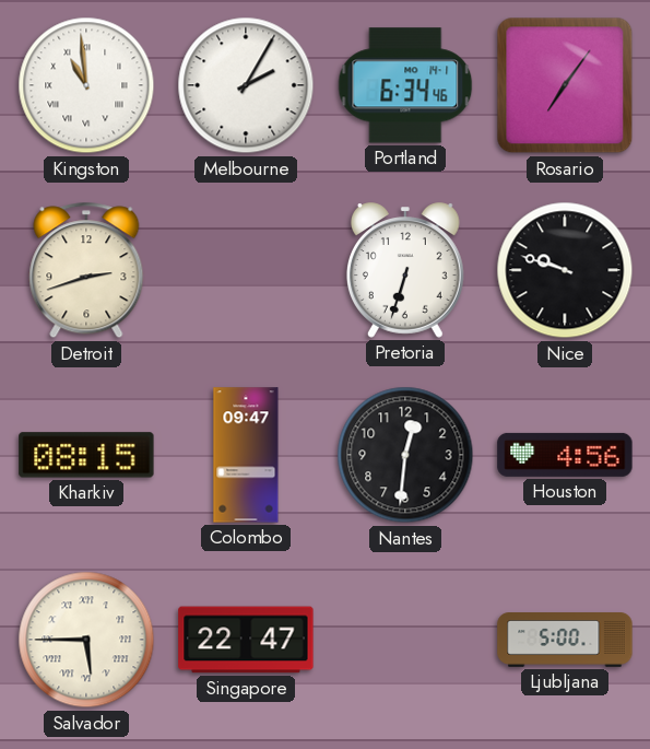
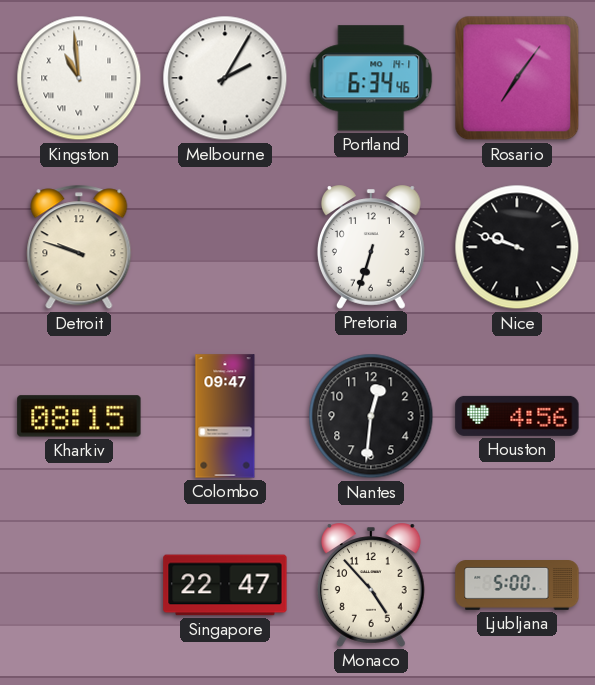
Detroit: 2:42 -> 9:48 (79, 247)
Salvador: 5:45 -> none (86, 640)
Monaco: none -> 4:53 (371, 585)
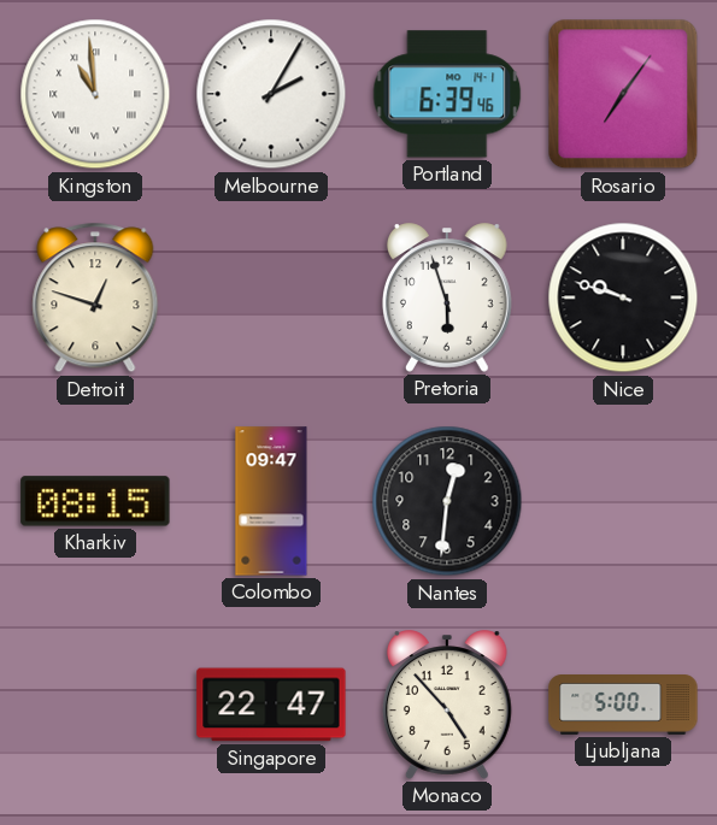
Portland: 6:34 -> 6:39 (447, 94)
Detroit: 9:48 -> 12:48 (95, 297)
Pretoria: 6:33 -> 5:57 (447, 297)
Houston: 4:56 -> none (517, 416)
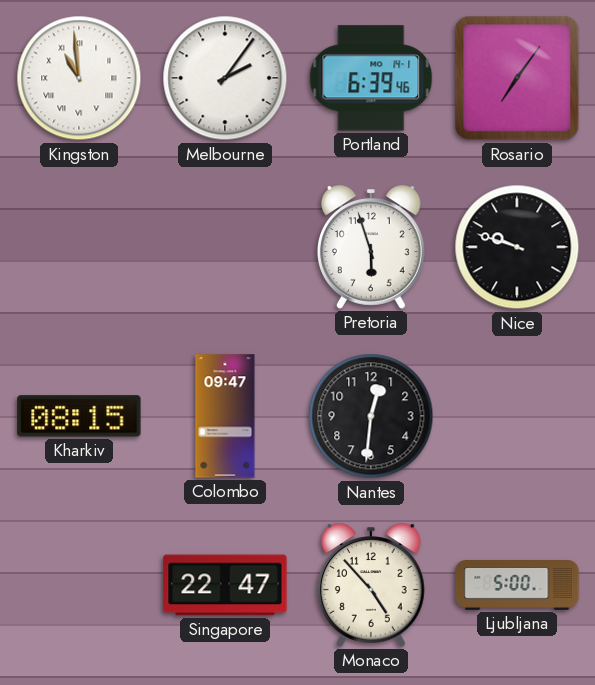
Melbourne: 2:05 -> 2:06 (225, 78)
Detroit: 12:48 -> none (95, 297)
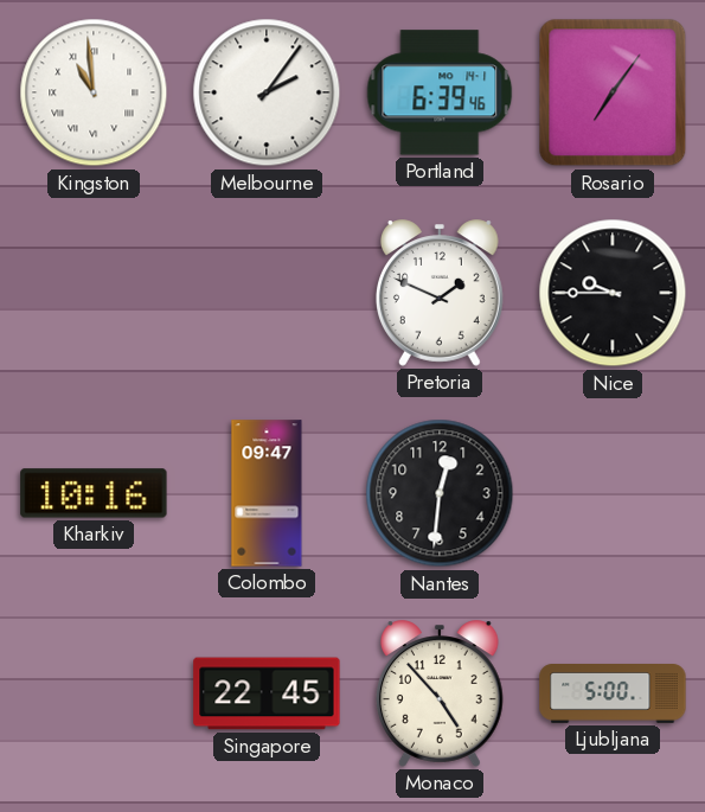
Pretoria: 5:57 -> 1:49 (440, 293)
Nice: 9:48 -> 9:45 (613, 293)
Kharkiv: 08:15 -> 10:16 (94, 493)
Singapore: 22:47 -> 22:45 (267, 693)
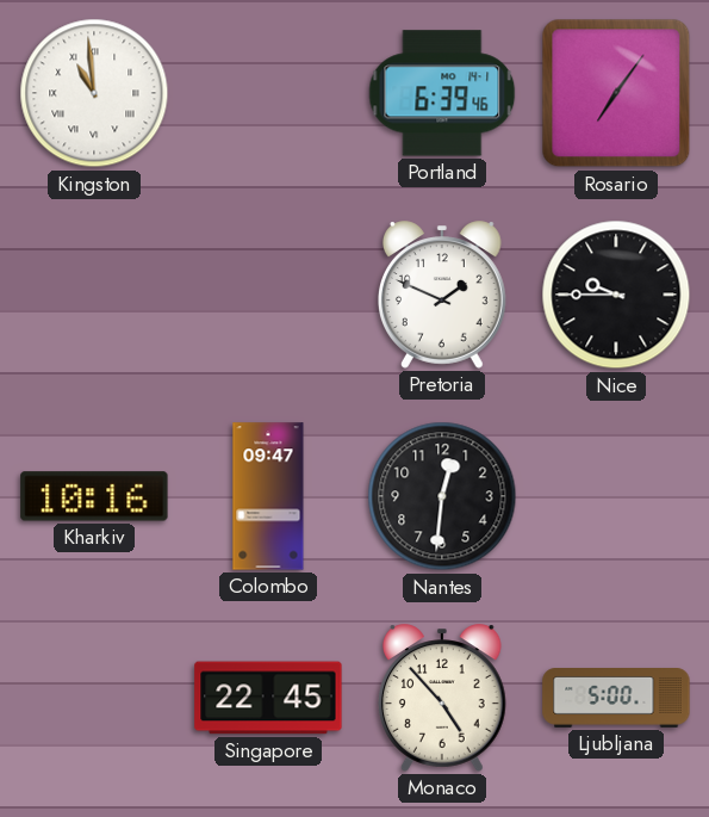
Melbourne: 2:06 -> none (267, 92)
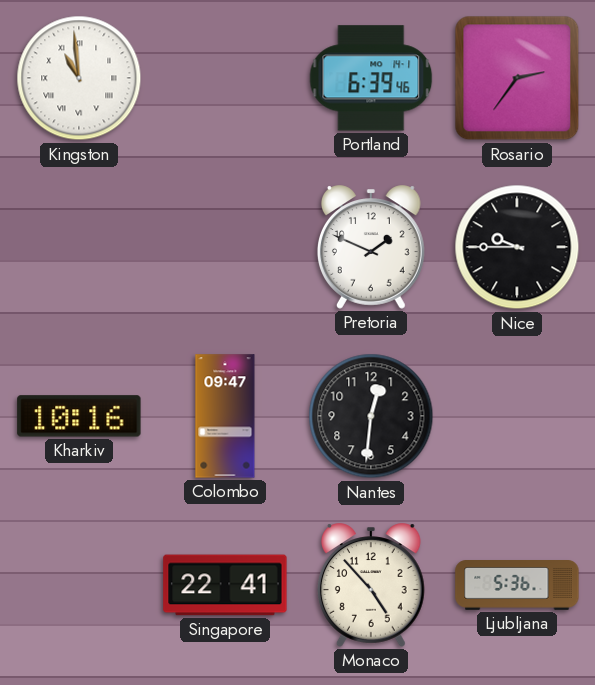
Rosario: 7:06 -> 2:36 (517, 78)
Singapore: 22:45 -> 22:41 (225, 585)
Ljubljana: 5:00 -> 5:36 (517, 586)
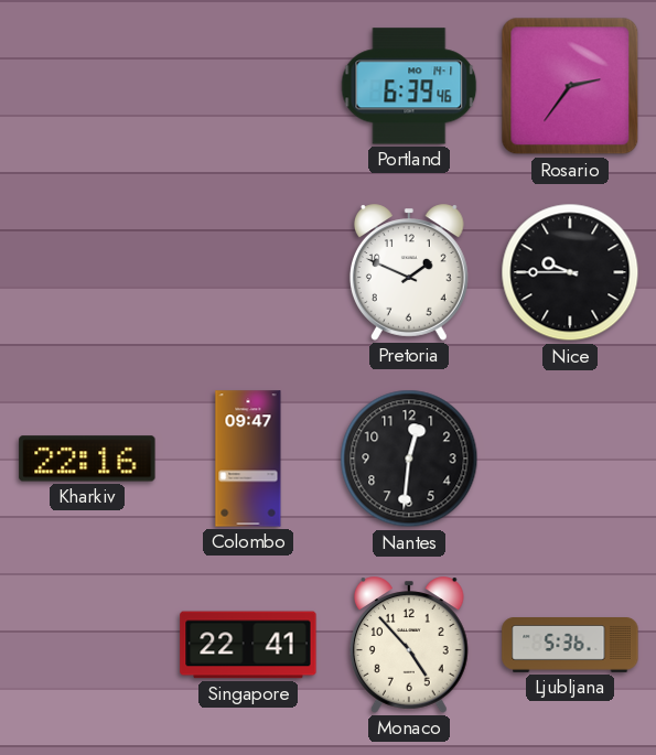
Kingston: 10:59 -> none (79, 78)
Kharkiv: 10:16 -> 22:16 (87, 459)
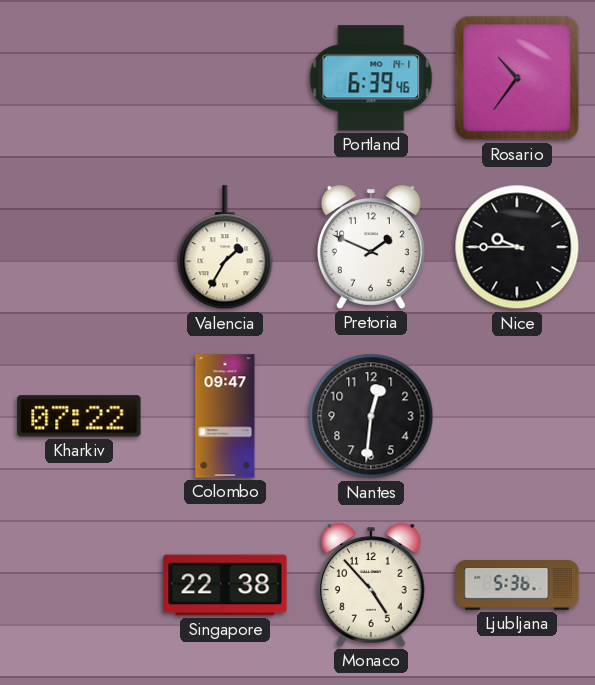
Rosario: 2:36 -> 10:36 (517, 78)
Valencia: none -> 1:35 (225, 248)
Kharkiv: 22:16 -> 07:22 (79, 416)
Singapore: 22:41 -> 22:38 (225, 585)
